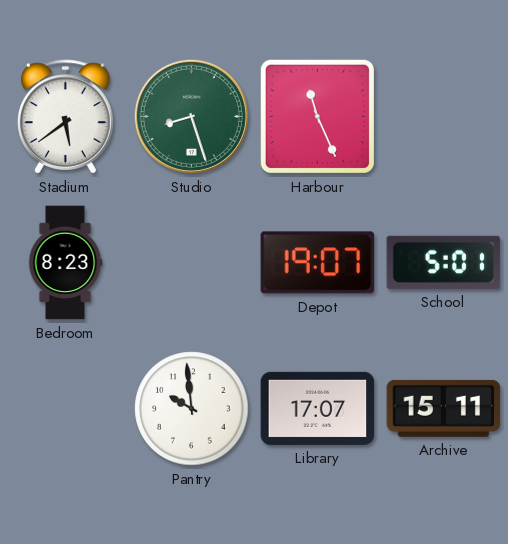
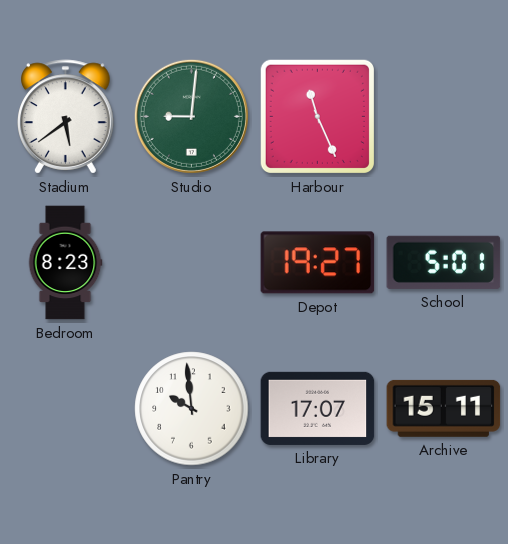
Studio: 8:27 -> 9:01 (191, 116)
Depot: 19:07 -> 19:27 (318, 263)
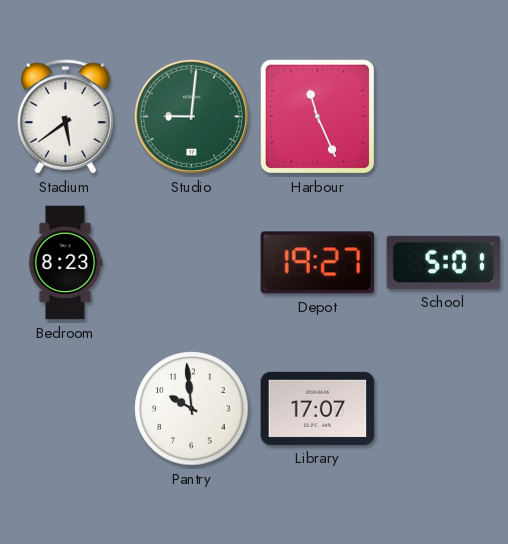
Archive: 15:11 -> none (444, 408)
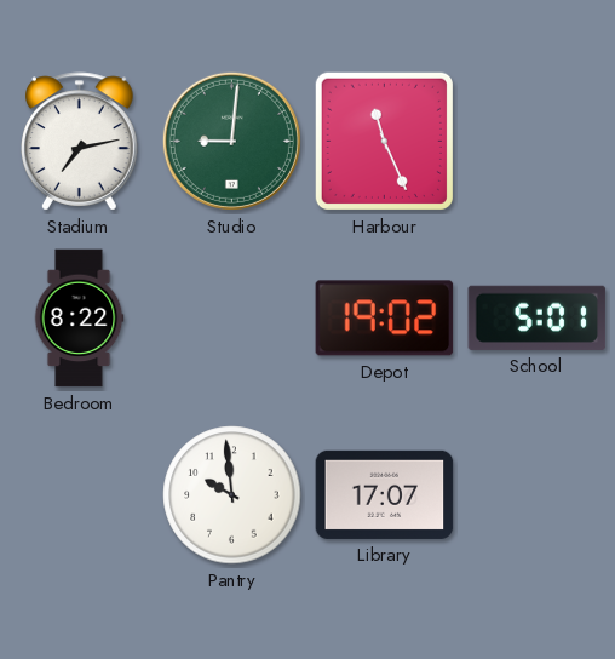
Stadium: 5:39 -> 7:13 (80, 142)
Bedroom: 8:23 -> 8:22 (79, 319)
Depot: 19:27 -> 19:02 (385, 319)
